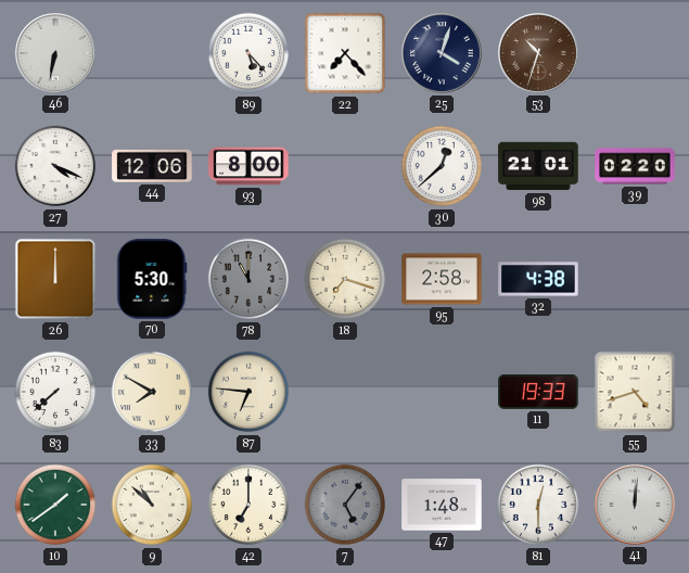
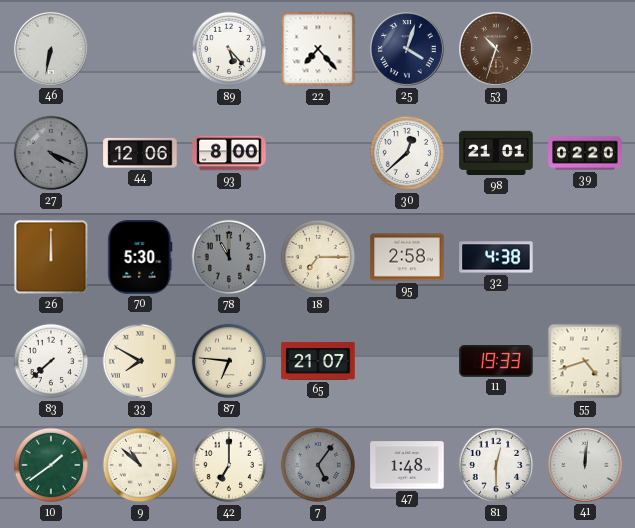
27 dial: white -> grey (51, 153)
18: 7:18 -> 7:15 (318, 257)
65: none -> 21:07 (318, 361)
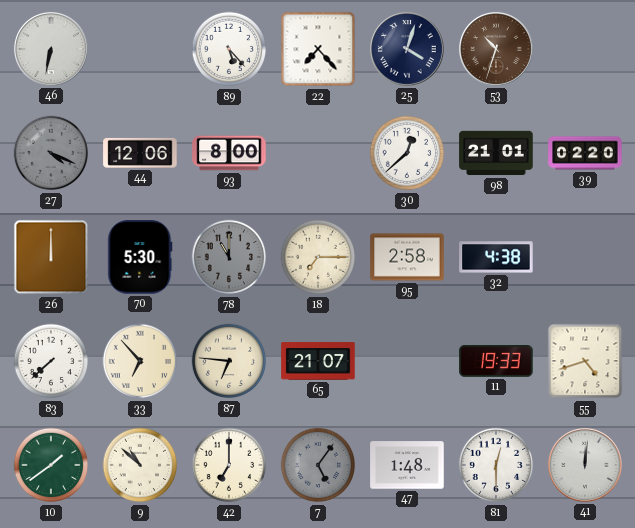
33: 7:50 -> 6:53 (140, 361)
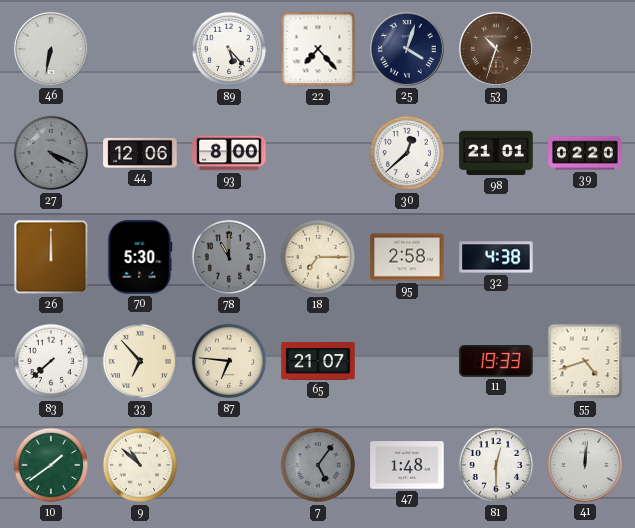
42: 7:00 -> none (229, 465)
